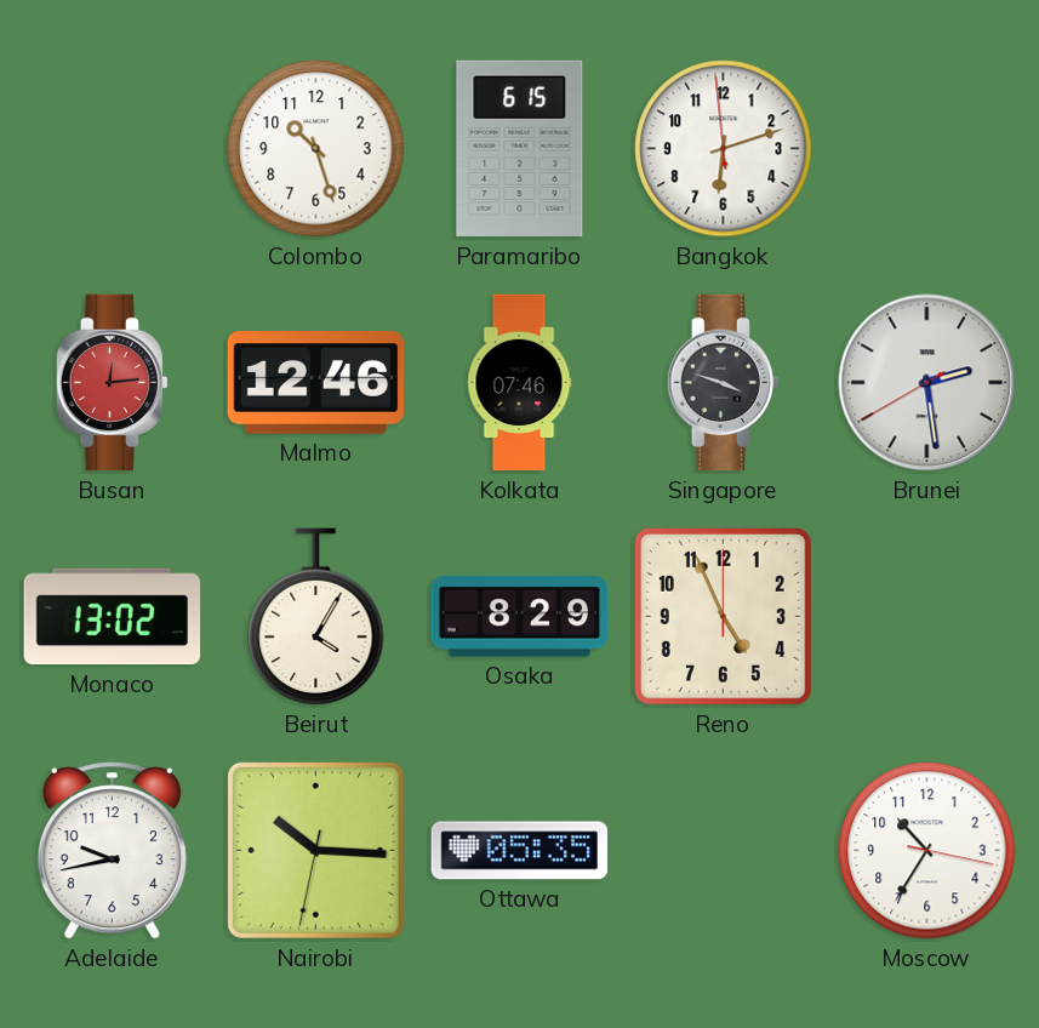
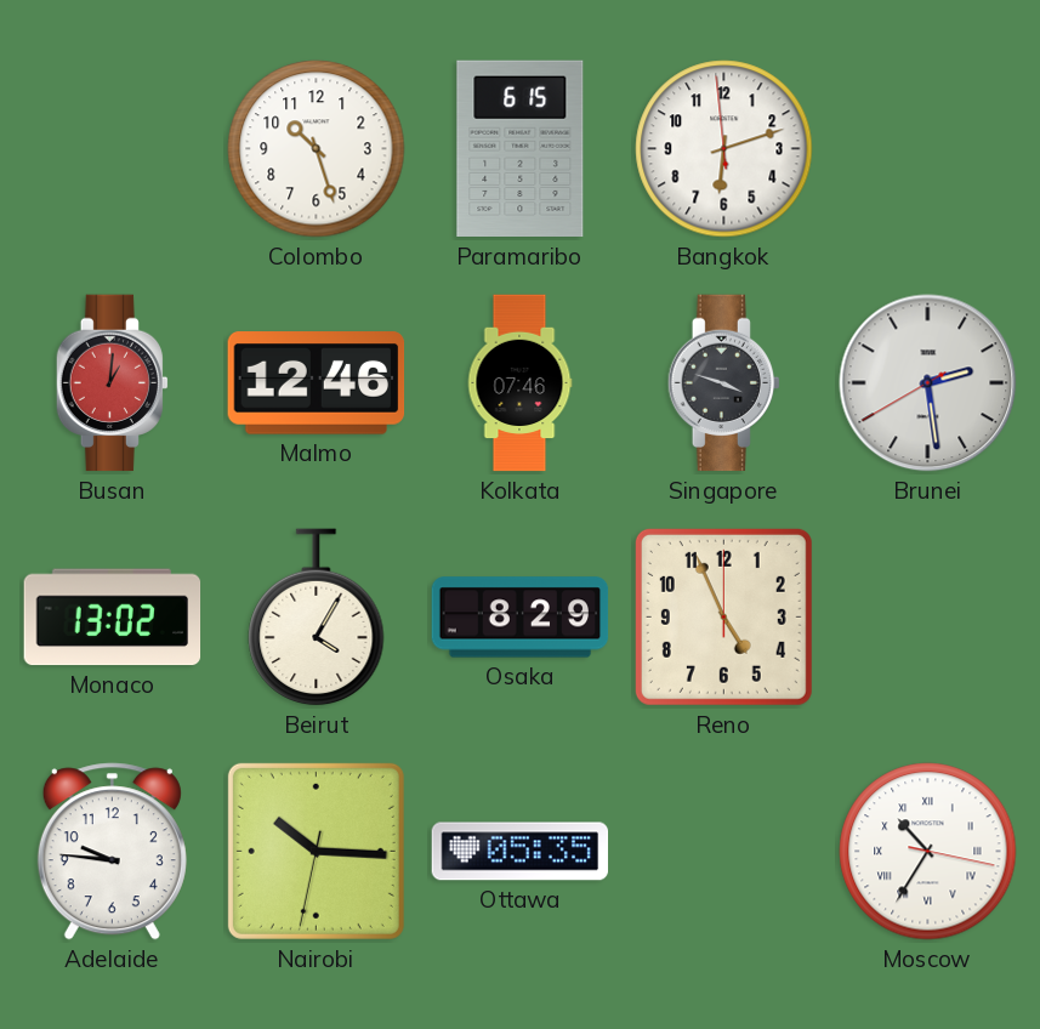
Busan: 12:14 -> 1:01 (112, 383)
Adelaide: 9:43 -> 9:46 (112, 852)
Moscow numerals: Arabic -> Roman (928, 852)
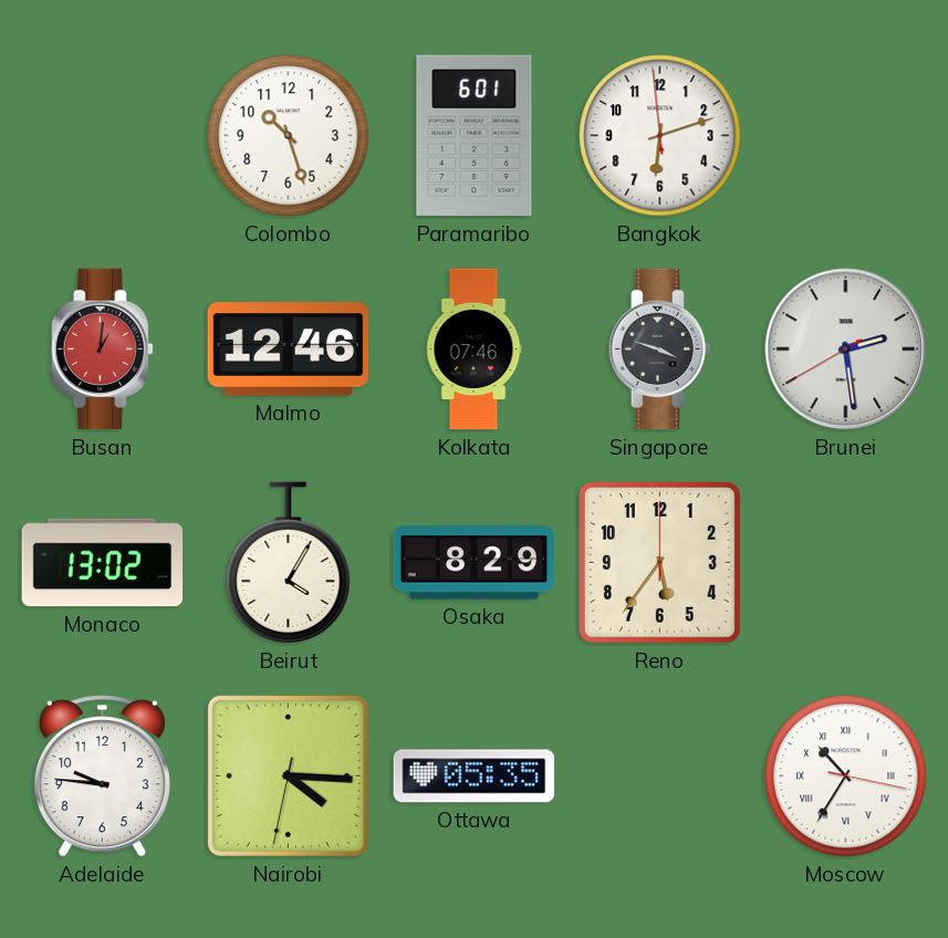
Paramaribo: 6:15 -> 6:01 (475, 136)
Reno: 4:56 -> 5:36 (659, 562)
Nairobi: 10:15 -> 4:15 (288, 775)
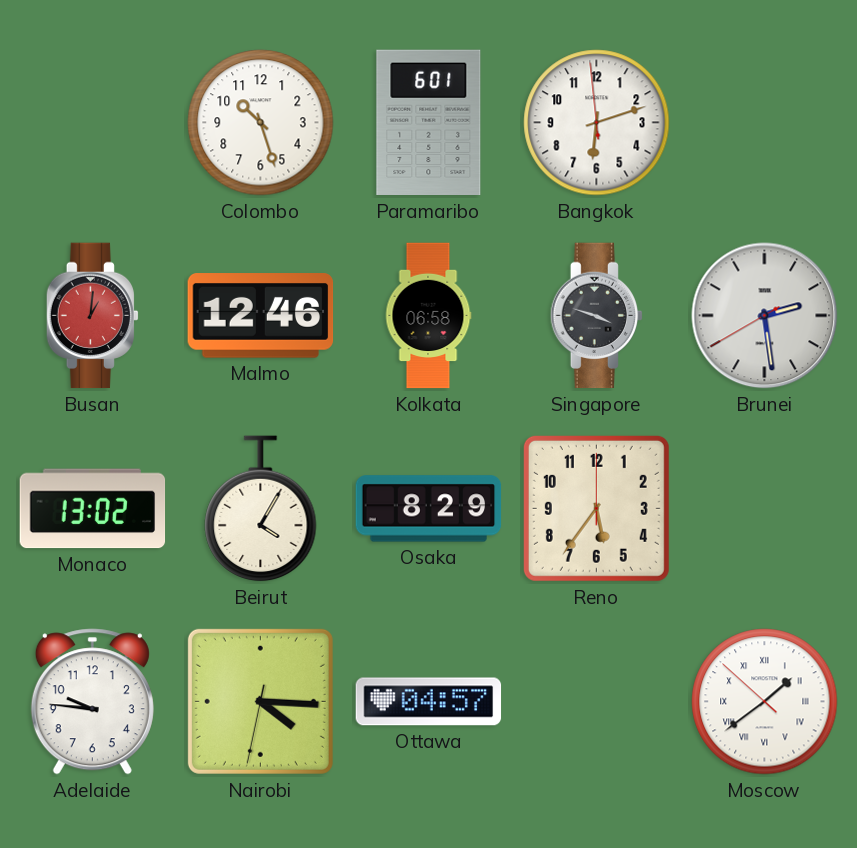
Kolkata: 07:46 -> 06:58 (428, 316)
Ottawa: 05:35 -> 04:57 (429, 702)
Moscow: 10:35 -> 1:38 (765, 702)
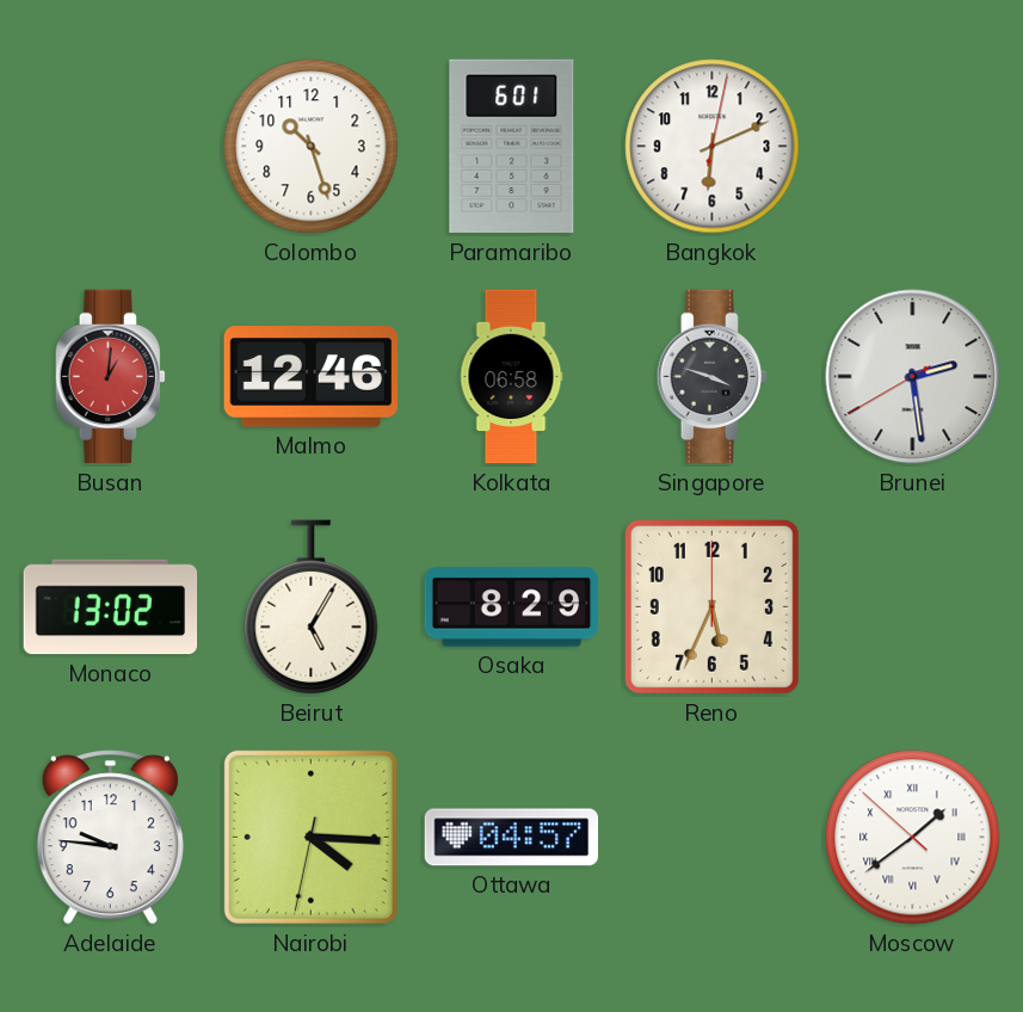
Bangkok: 6:11:59 -> 6:11:02 (713, 147)
Beirut: 4:05 -> 5:05 (312, 607)
Reno: 5:36 -> 5:34 (711, 606)
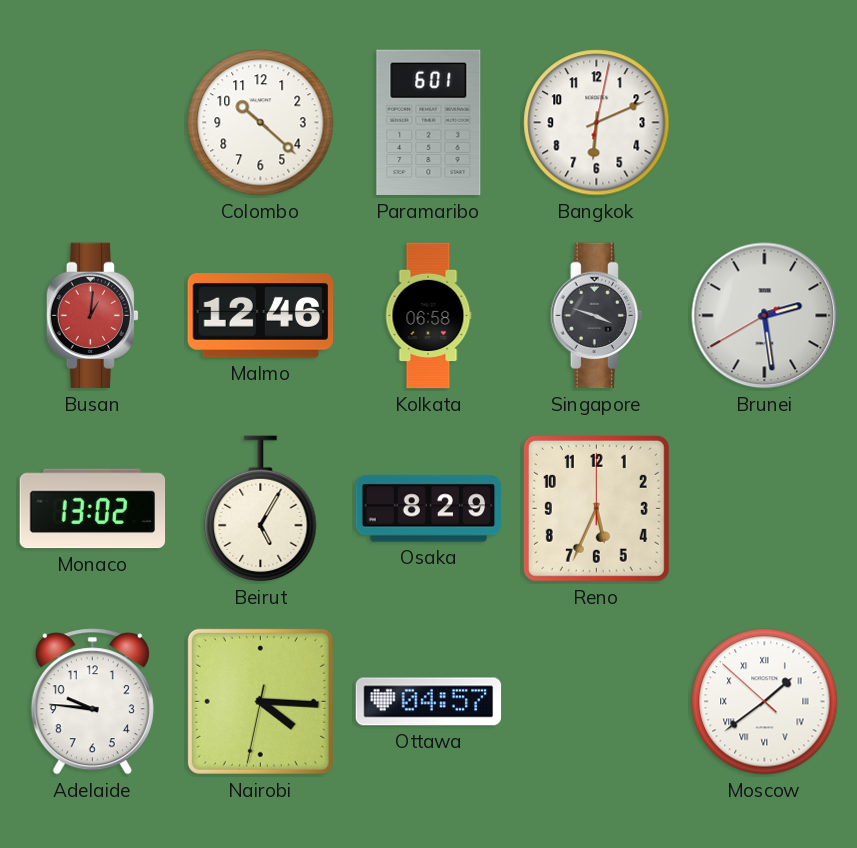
Colombo: 10:27 -> 10:22 (261, 123)
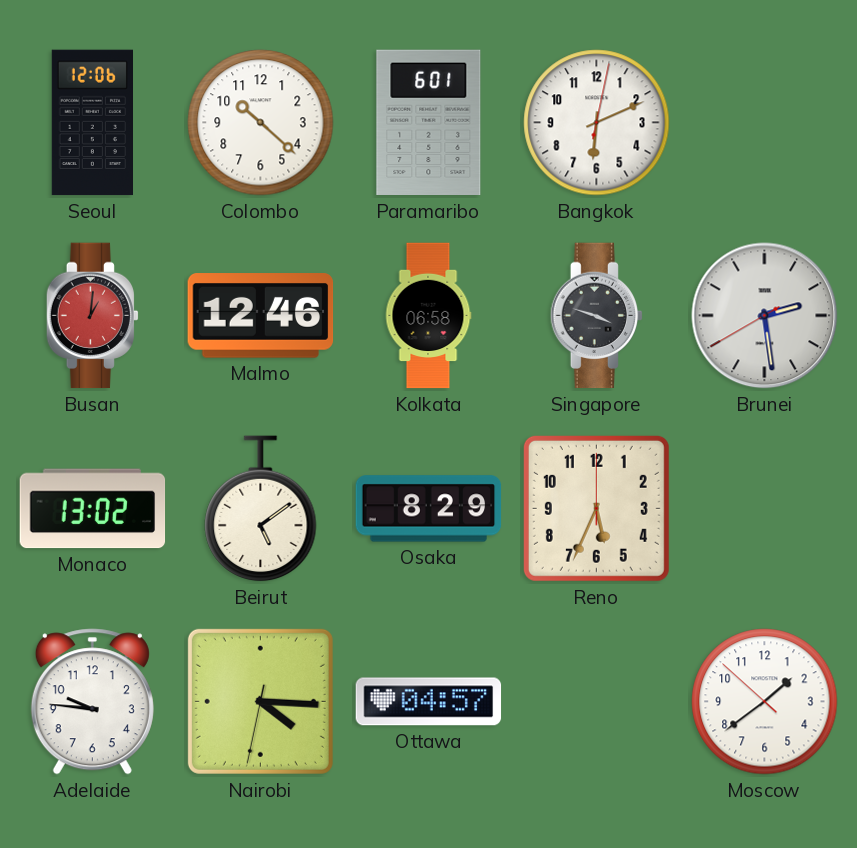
Seoul: none -> 12:06 (92, 123)
Beirut: 5:05 -> 5:09 (261, 509)
Moscow numerals: Roman -> Arabic (765, 702)
